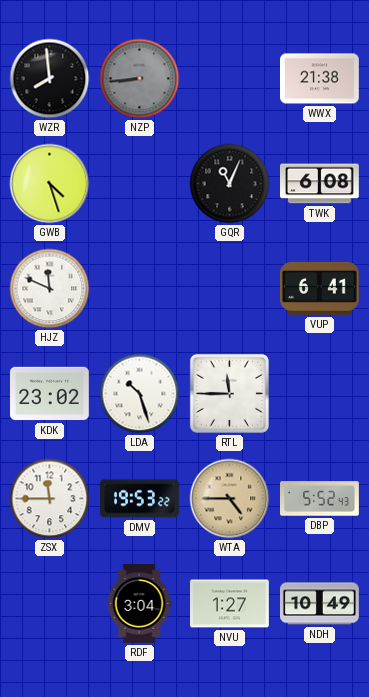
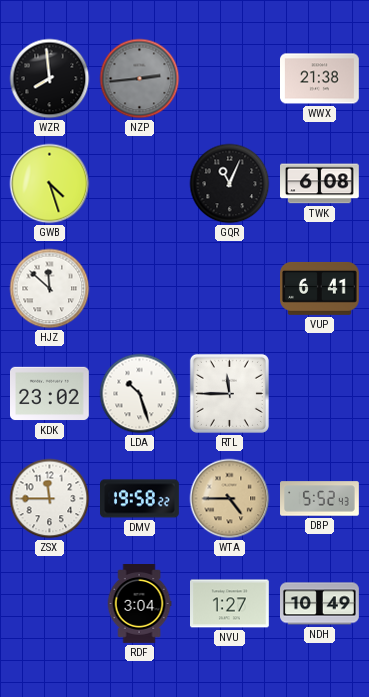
NZP: 8:44 -> 2:44 (140, 79)
HJZ: 11:49 -> 11:52 (50, 289)
DMV: 19:53 -> 19:58 (140, 499)
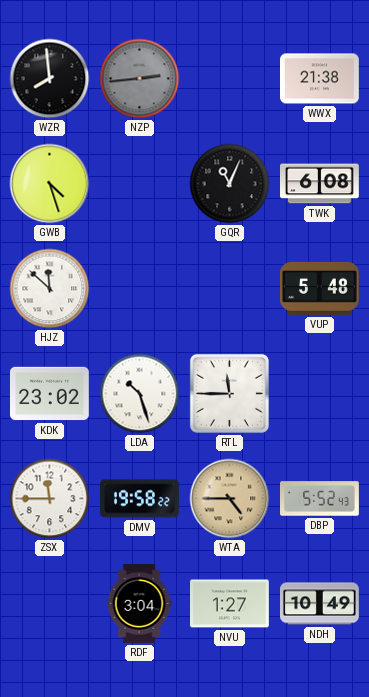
VUP: 6:41 -> 5:48 (320, 288)
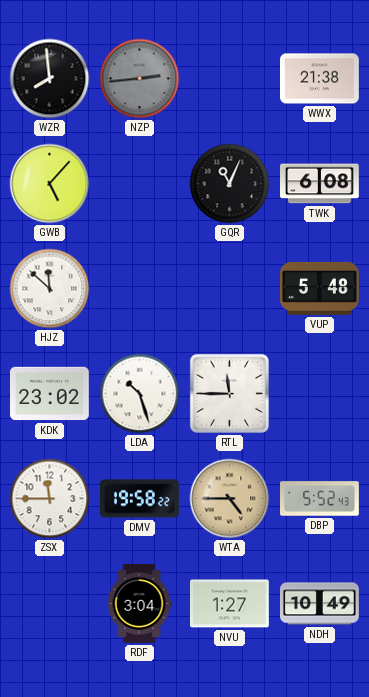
GWB: 4:27 -> 5:07 (50, 184)
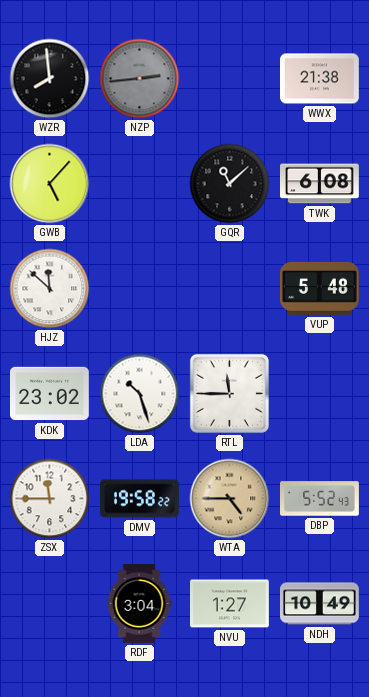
GQR: 11:04 -> 11:08 (230, 184)
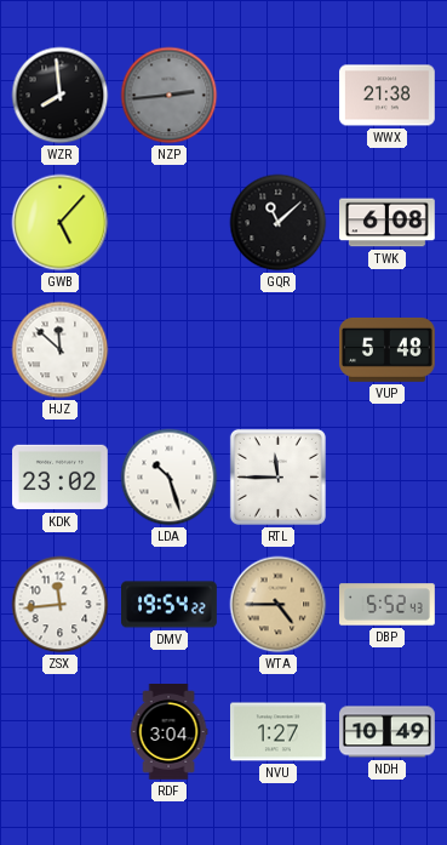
ZSX: 11:45 -> 11:44 (61, 605)
DMV: 19:58 -> 19:54 (170, 605)
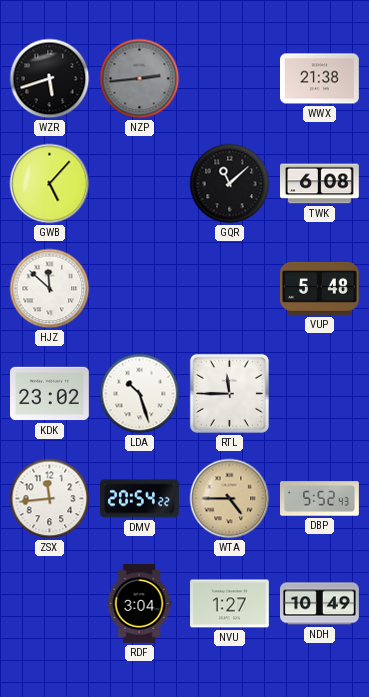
WZR: 7:59 -> 5:42 (50, 79)
DMV: 19:54 -> 20:54 (140, 499)
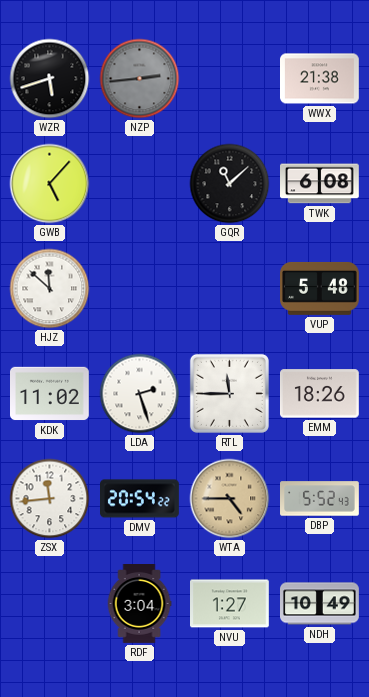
KDK: 23:02 -> 11:02 (50, 394)
LDA: 10:27 -> 2:27 (140, 394)
EMM: none -> 18:26 (320, 394)
